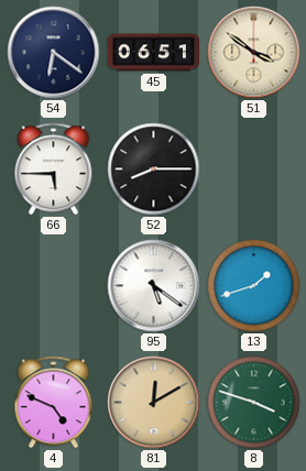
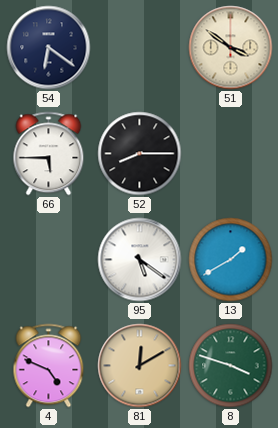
45: 06:51 -> none (153, 53)
13: 1:42 -> 1:40 (231, 260)
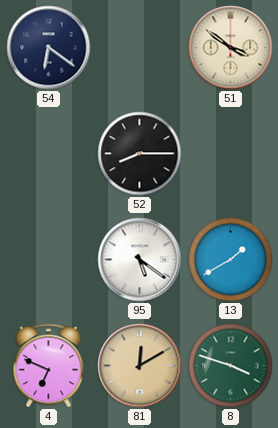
66: 5:45 -> none (49, 154)
4: 4:49 -> 6:49 (49, 366)
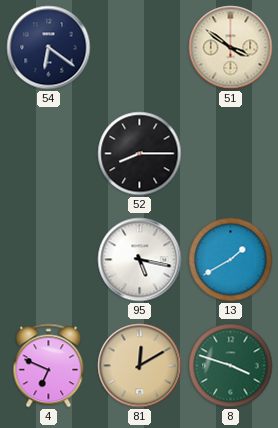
95: 5:21 -> 5:17 (140, 260)
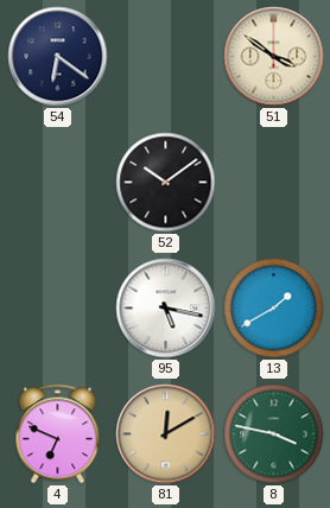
52: 8:15 -> 10:09 (166, 183)
8: 3:48 -> 3:47 (274, 434)
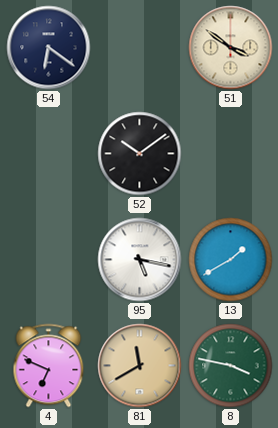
81: 12:10 -> 11:40 (140, 366)
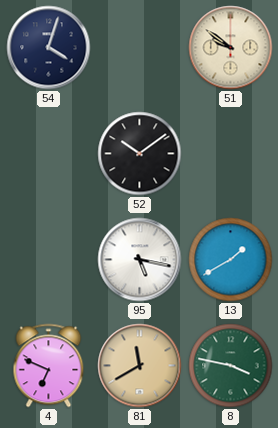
54: 6:21 -> 4:03 (49, 48)
51: 3:51 -> 9:51 (231, 48)
